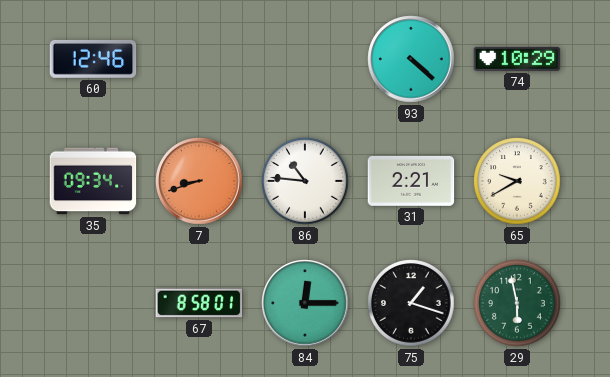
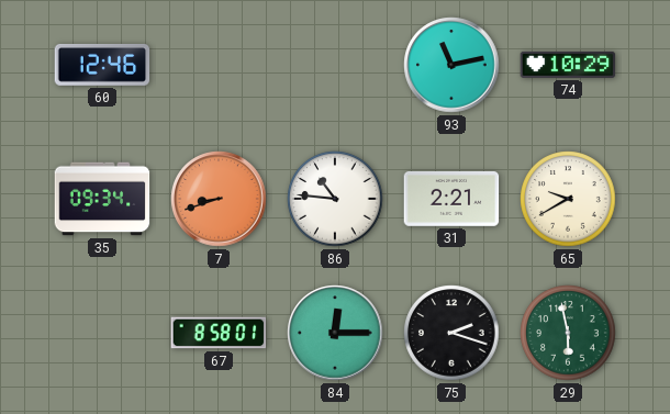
93: 4:22 -> 11:13 (451, 65)
75: 1:18 -> 2:18 (451, 333)
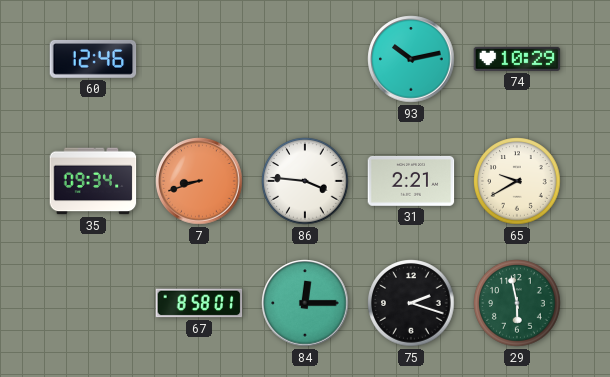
93: 11:13 -> 10:13 (411, 59)
86: 10:46 -> 3:46 (305, 181)
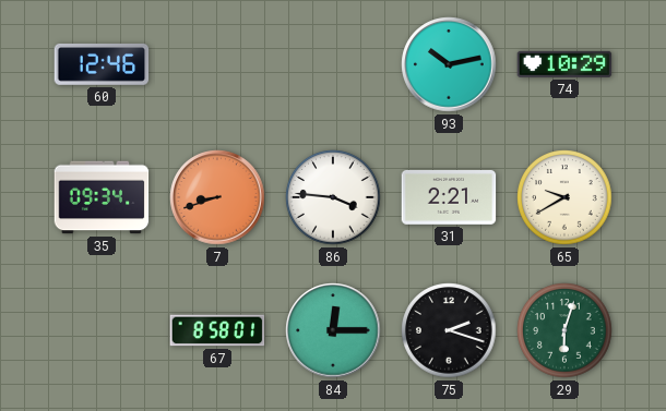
29: 5:58 -> 6:03 (564, 330)
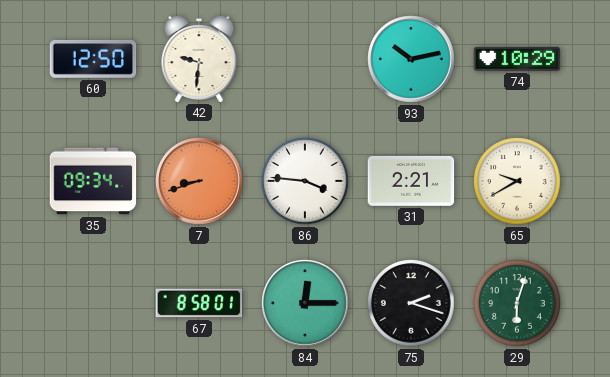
60: 12:46 -> 12:50 (93, 59)
42: none -> 9:31 (199, 58)
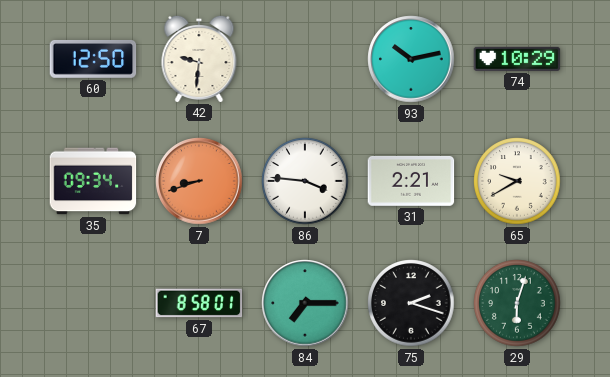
84: 12:15 -> 7:15 (305, 303)
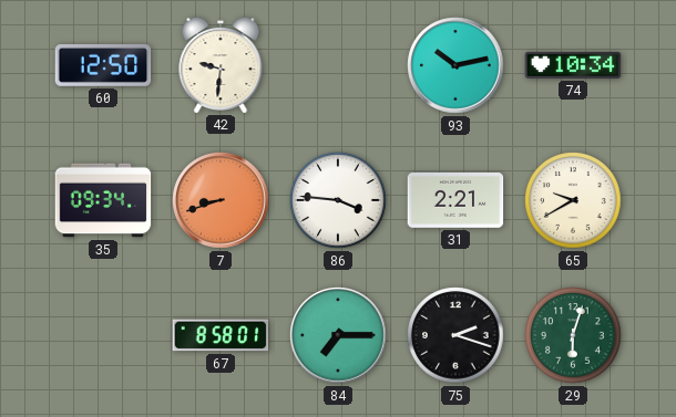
74: 10:29 -> 10:34 (573, 65)
